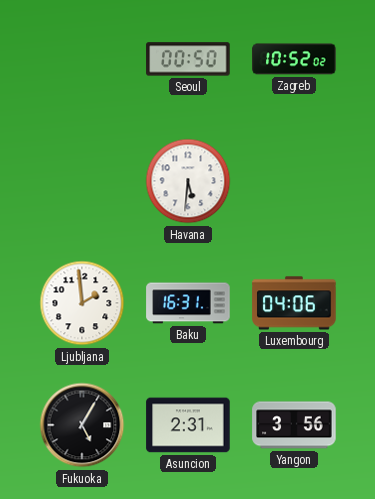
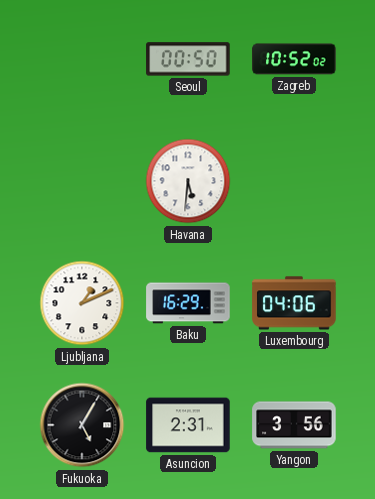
Ljubljana: 1:59 -> 1:11 (82, 303)
Baku: 16:31 -> 16:29 (188, 303)
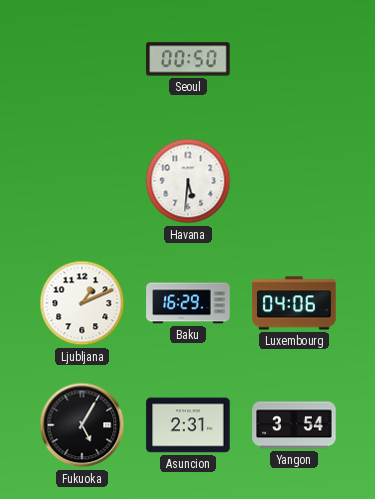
Zagreb: 10:52 -> none (294, 59)
Yangon: 3:56 -> 3:54 (294, 425)
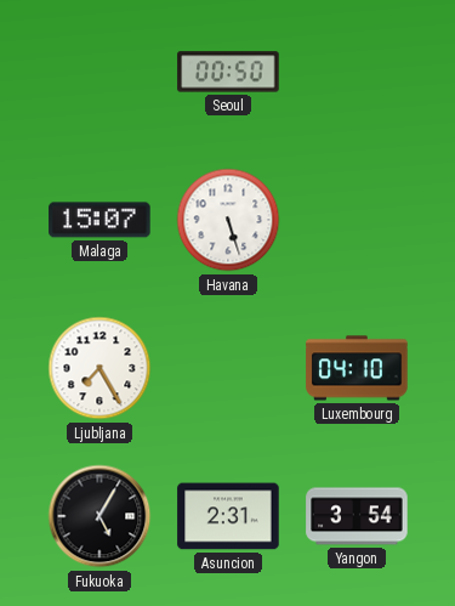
Malaga: none -> 15:07 (99, 220)
Havana: 5:31 -> 5:27 (228, 220)
Ljubljana: 1:11 -> 7:25 (99, 368)
Baku: 16:29 -> none (188, 303)
Luxembourg: 04:06 -> 04:10 (357, 368)
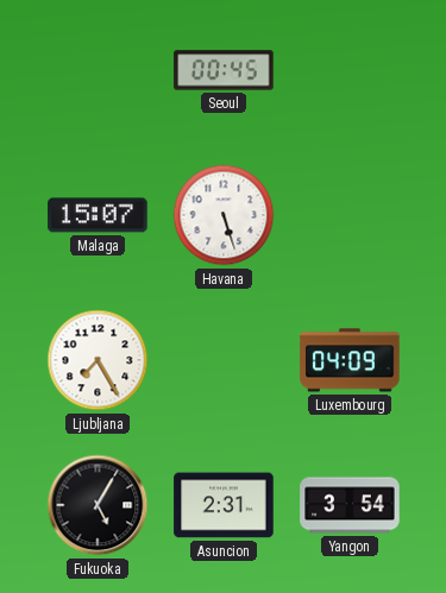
Seoul: 00:50 -> 00:45 (224, 70)
Luxembourg: 04:10 -> 04:09 (350, 360)
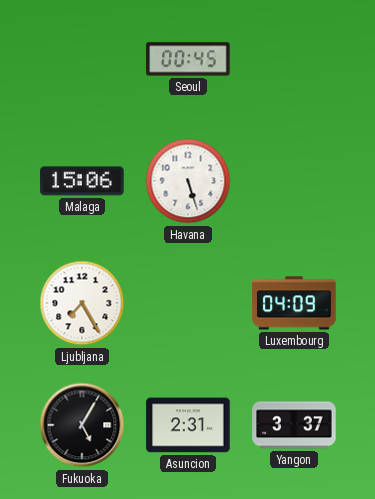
Malaga: 15:07 -> 15:06 (82, 181)
Yangon: 3:54 -> 3:37 (294, 425)
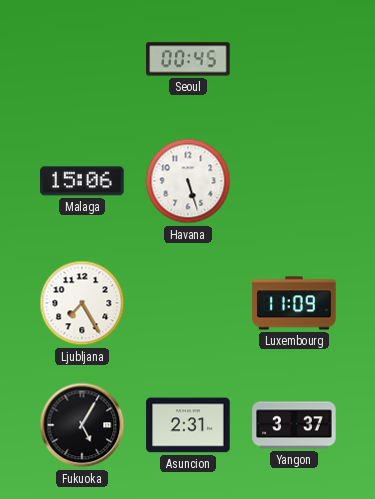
Luxembourg: 04:09 -> 11:09 (294, 303)
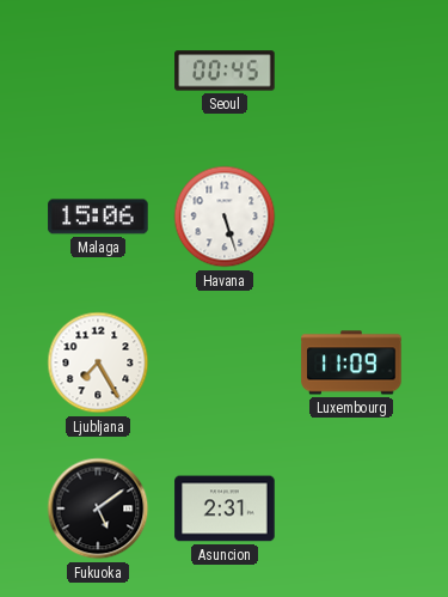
Fukuoka: 5:05 -> 5:09 (98, 508)
Yangon: 3:37 -> none (294, 425)
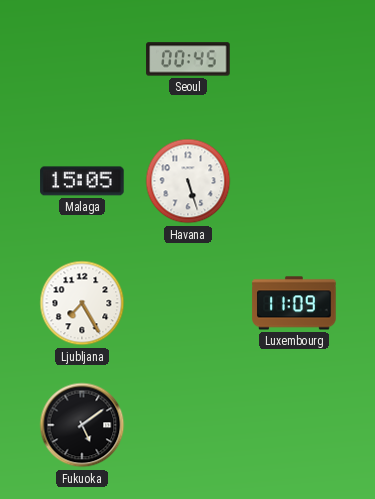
Malaga: 15:06 -> 15:05 (82, 181)
Asuncion: 2:31 -> none (225, 508)
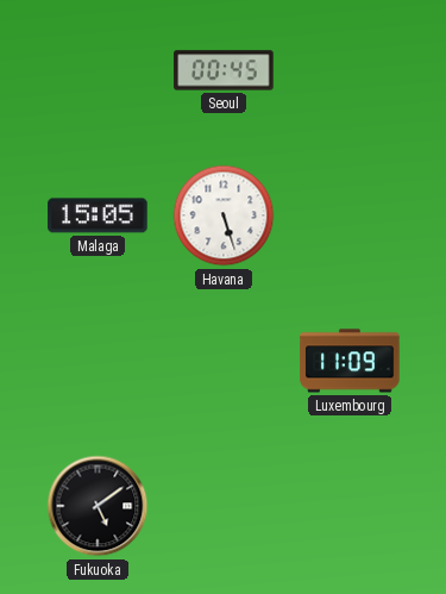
Ljubljana: 7:25 -> none (82, 303)
